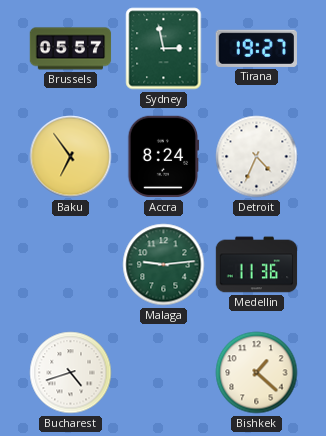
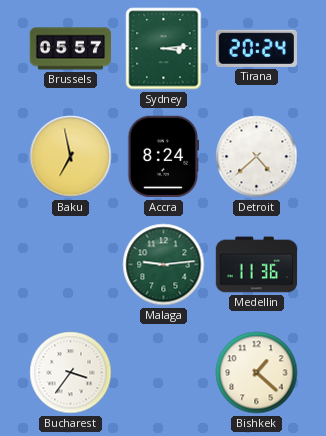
Sydney: 2:58 -> 3:14 (164, 49)
Tirana: 19:27 -> 20:24 (256, 48)
Baku: 6:54 -> 6:58 (71, 157)
Detroit: 4:34 -> 4:38 (257, 157)
Bucharest: 4:42 -> 3:36 (71, 373)
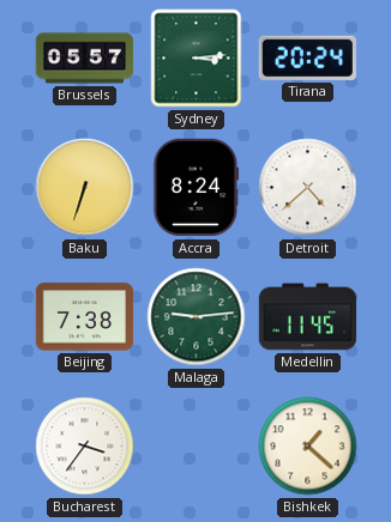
Baku: 6:58 -> 6:33 (85, 188)
Beijing: none -> 7:38 (85, 317)
Medellin: 11:36 -> 11:45 (308, 317)
